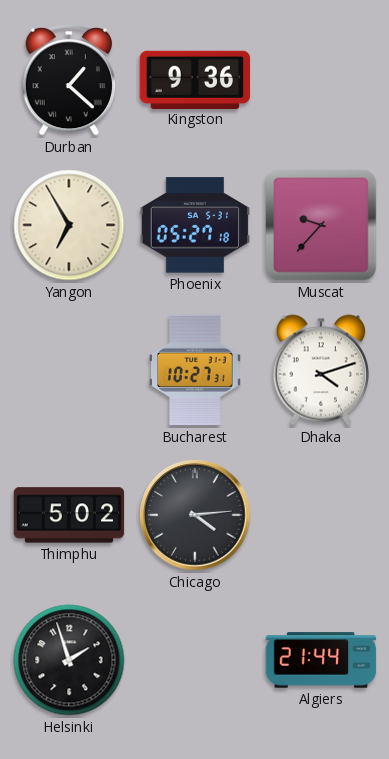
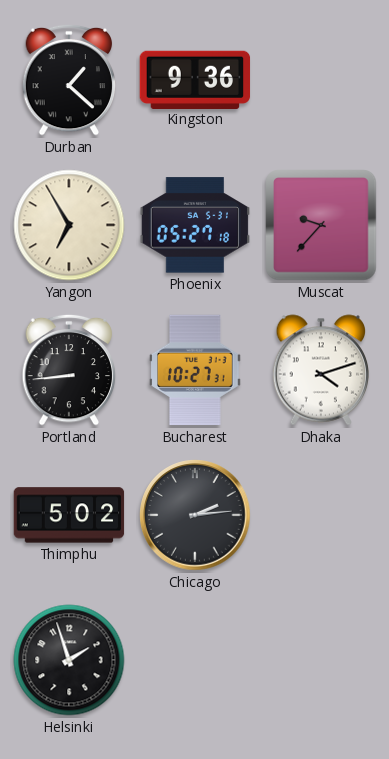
Portland: none -> 8:44 (69, 370)
Chicago: 4:14 -> 2:14 (195, 515)
Algiers: 21:44 -> none (321, 660)
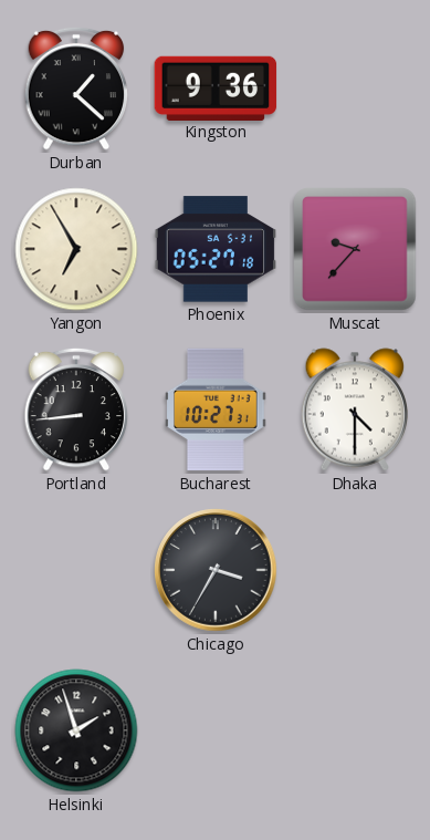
Dhaka: 4:12 -> 4:30 (354, 409)
Thimphu: 5:02 -> none (69, 515)
Chicago: 2:14 -> 3:35 (216, 570)
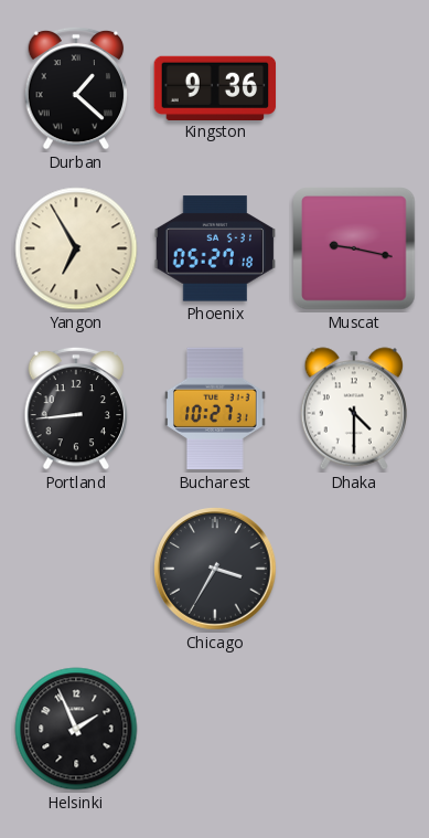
Muscat: 9:37 -> 9:17 (354, 248)
Helsinki: 1:57 -> 1:56 (76, 729)
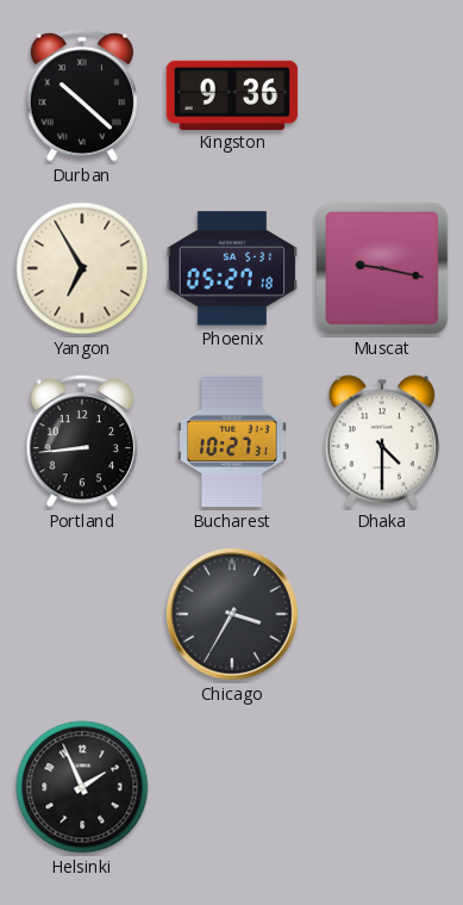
Durban: 1:22 -> 10:22 (82, 95)
